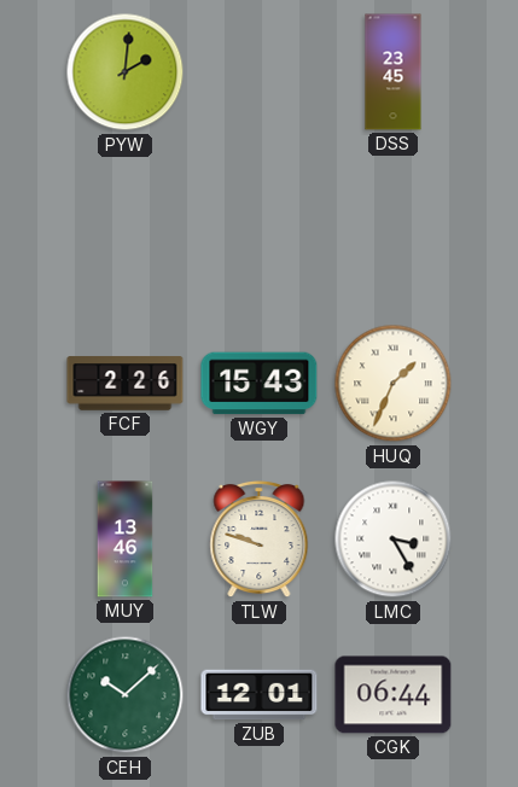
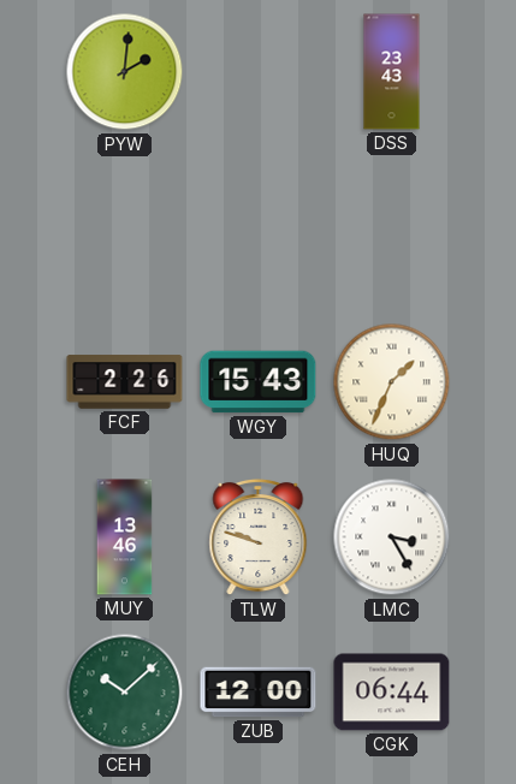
DSS: 23:45 -> 23:43 (392, 72)
ZUB: 12:01 -> 12:00 (259, 693)
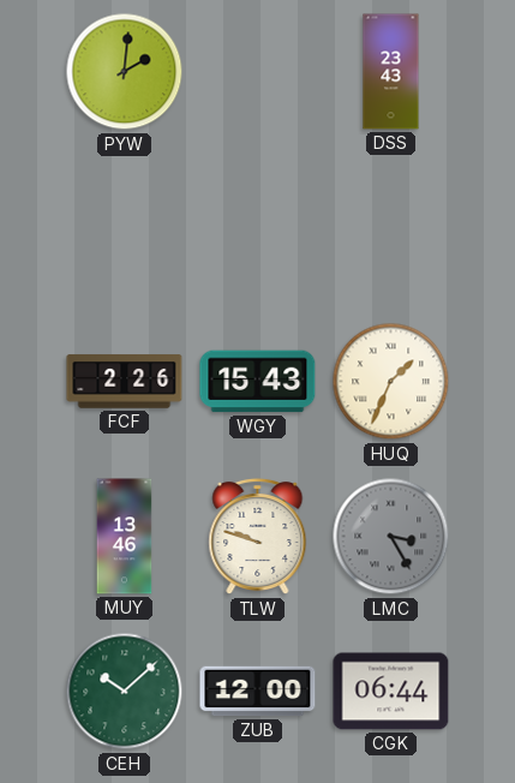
LMC dial: white -> grey (391, 537)
